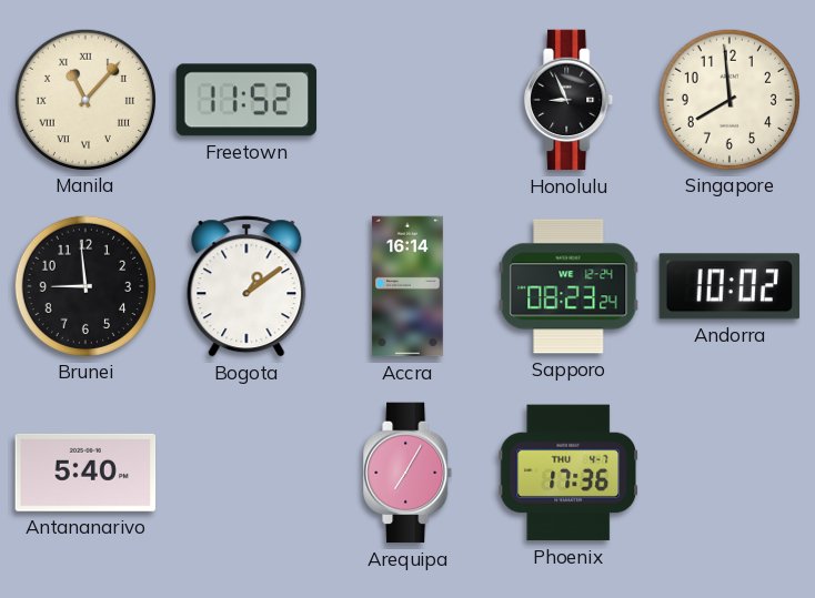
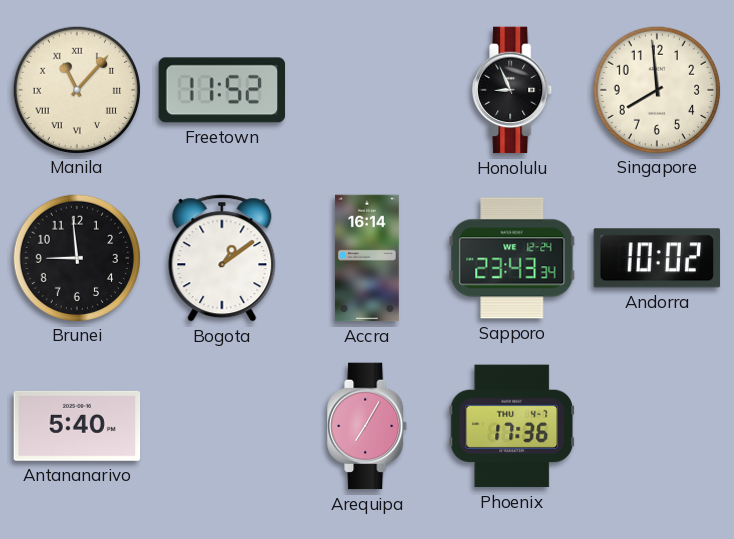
Sapporo: 08:23 -> 23:43 (512, 258)
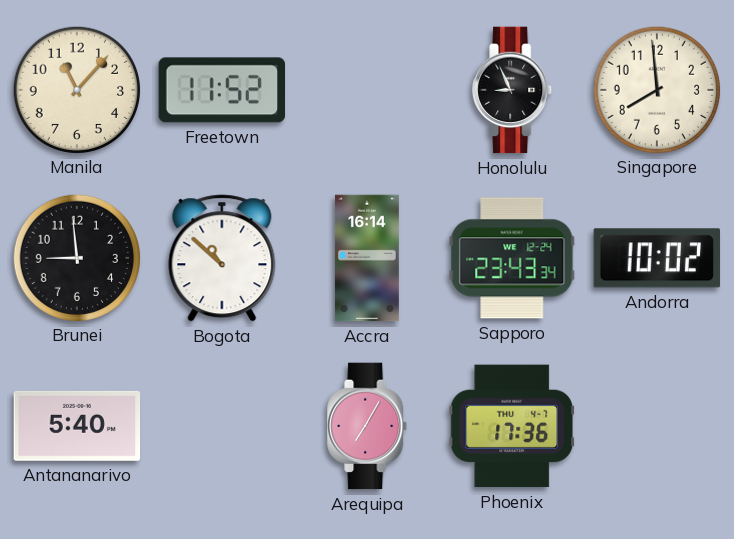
Manila numerals: Roman -> Arabic (76, 89)
Bogota: 1:09 -> 10:52 (222, 258)
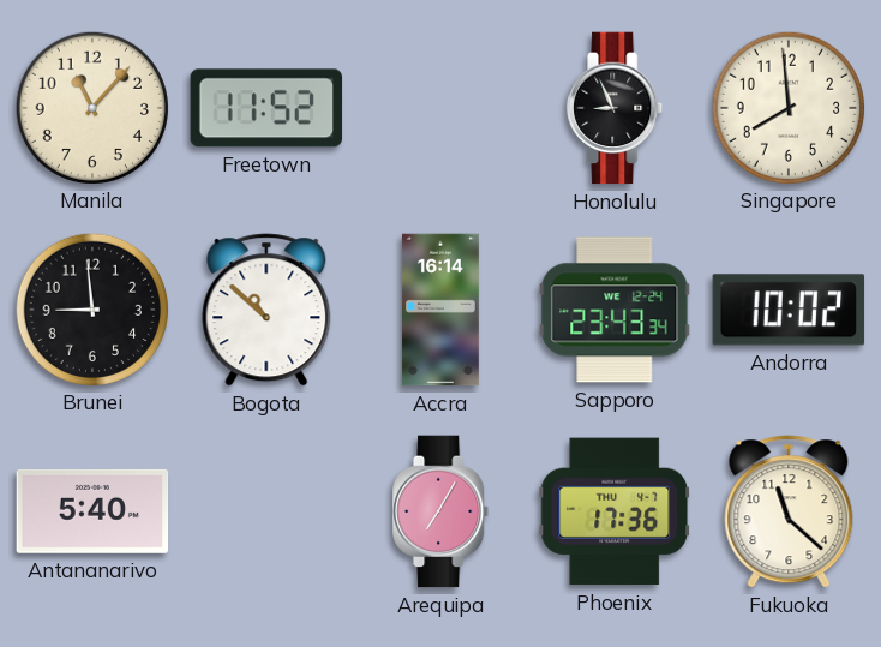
Fukuoka: none -> 11:22 (789, 511)
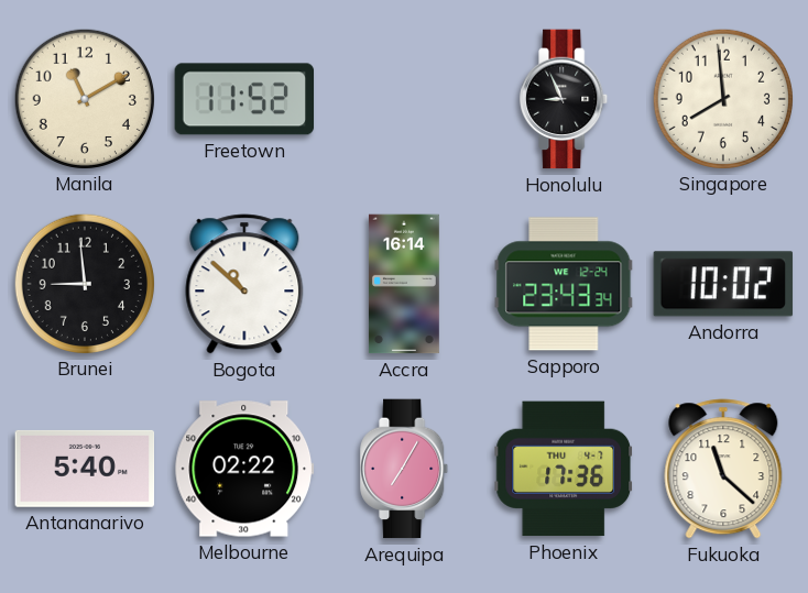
Manila: 11:07 -> 11:10 (84, 98)
Melbourne: none -> 02:22 (244, 469)
